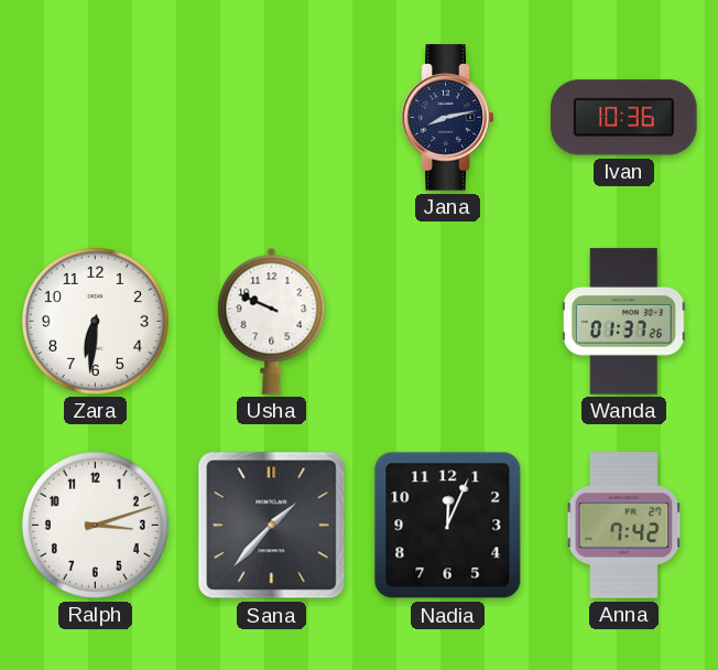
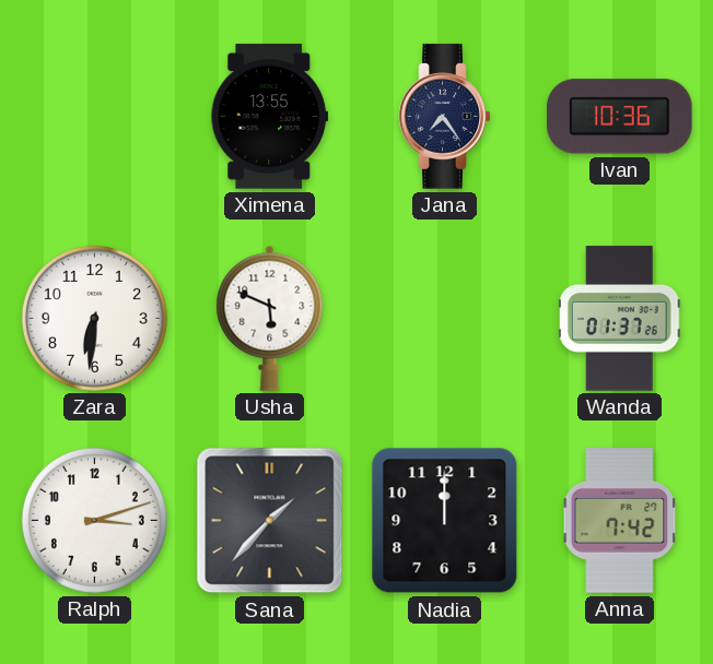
Ximena: none -> 13:55 (270, 117)
Jana: 8:13 -> 7:24 (445, 117)
Usha: 9:49 -> 5:49 (270, 318)
Nadia: 12:04 -> 12:00 (445, 521)
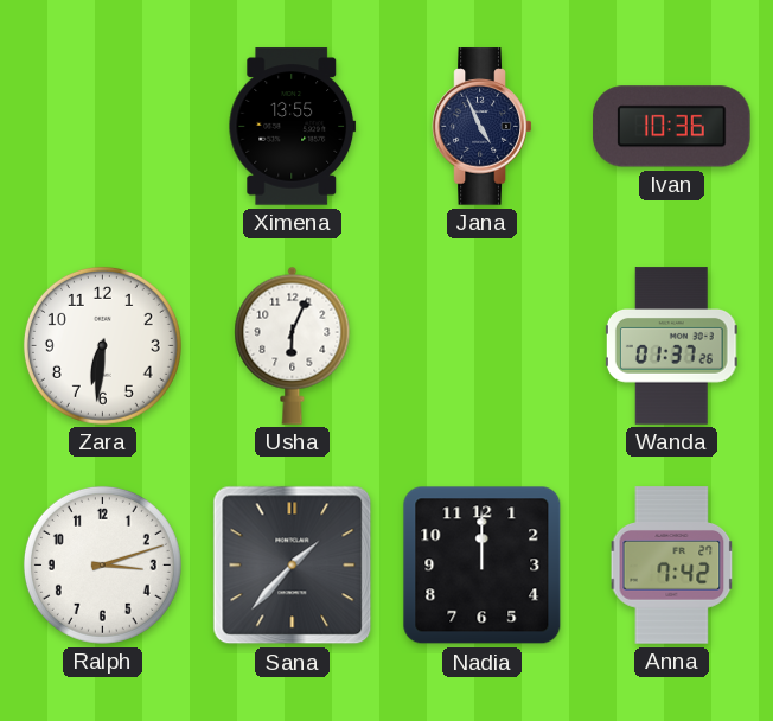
Jana: 7:24 -> 4:56 (483, 127)
Usha: 5:49 -> 6:04 (293, 345)
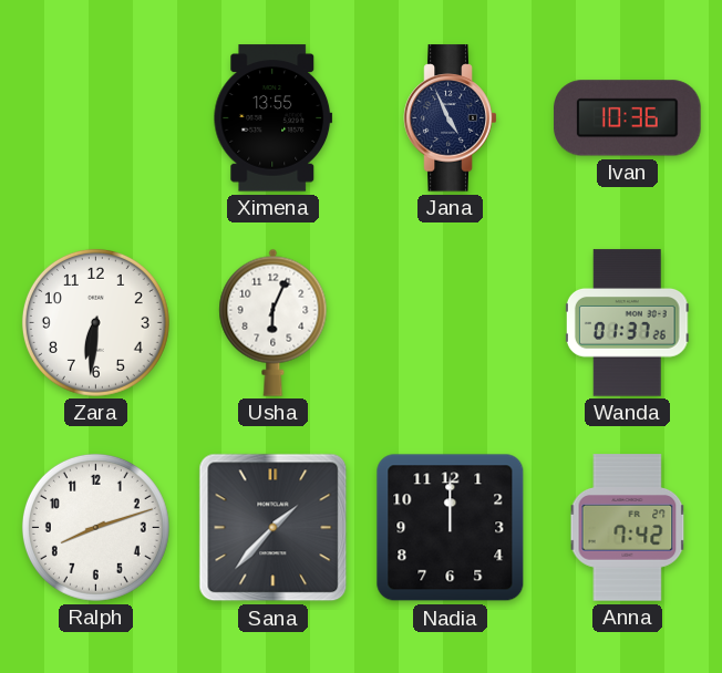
Ralph: 3:12 -> 8:12 (95, 527)
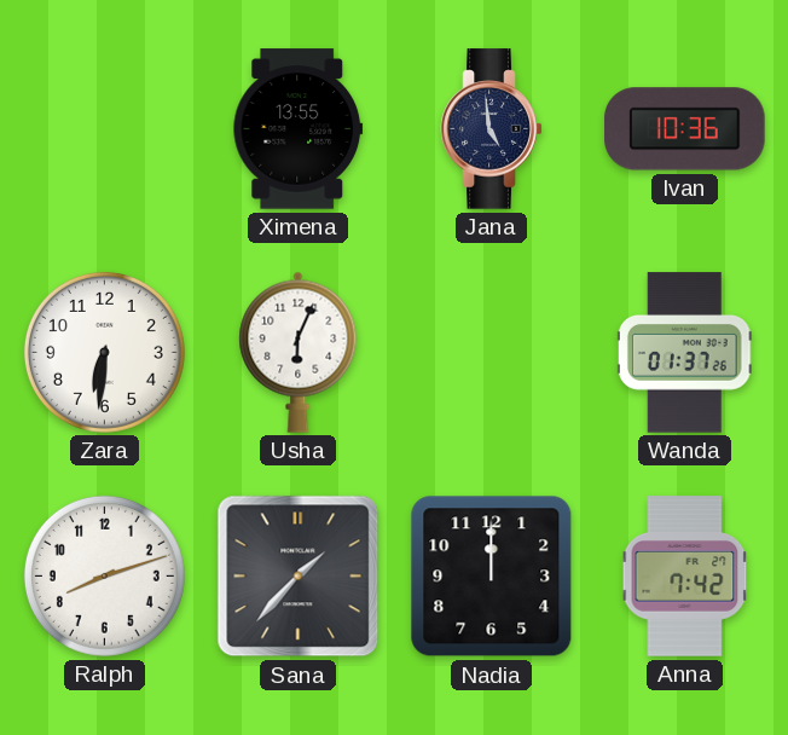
Jana: 4:56 -> 4:59 (492, 129)
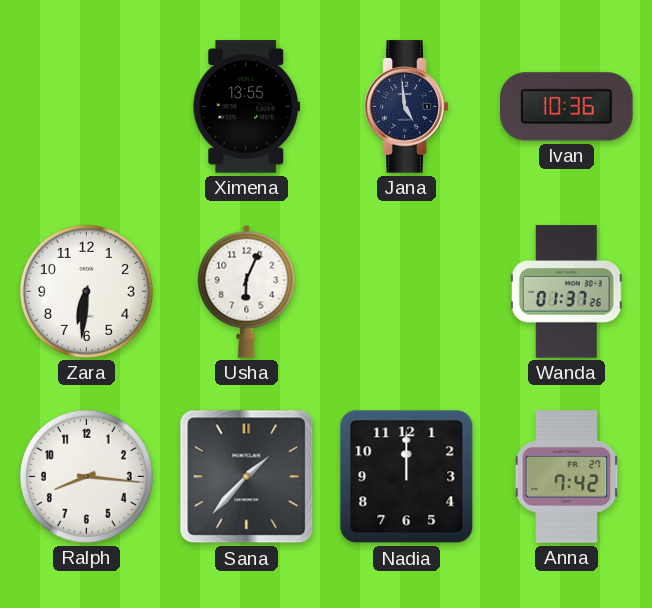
Ralph: 8:12 -> 8:16 (86, 476)
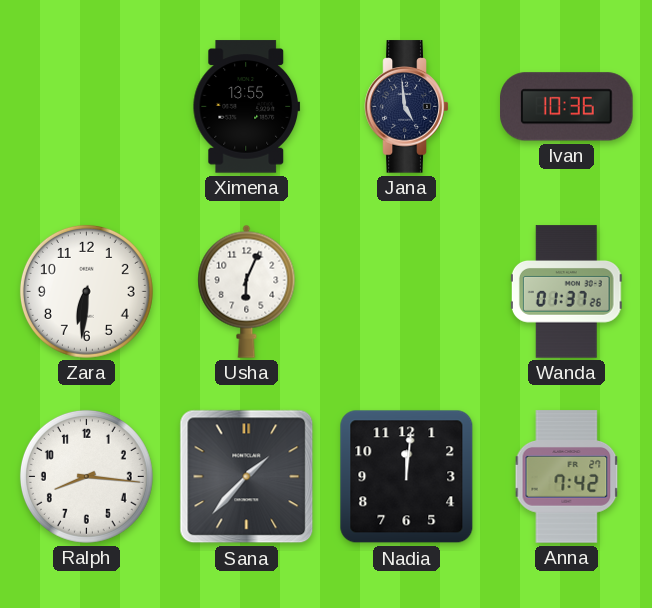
Nadia: 12:00 -> 12:01 (407, 477)
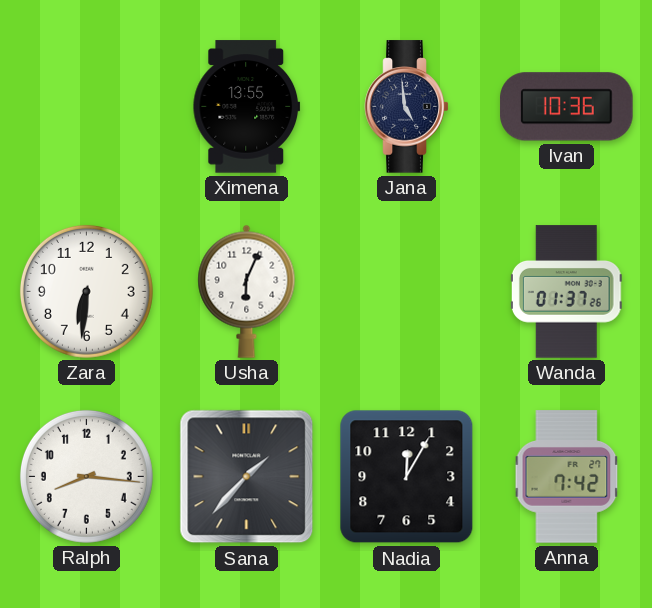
Nadia: 12:01 -> 12:05 (407, 477)
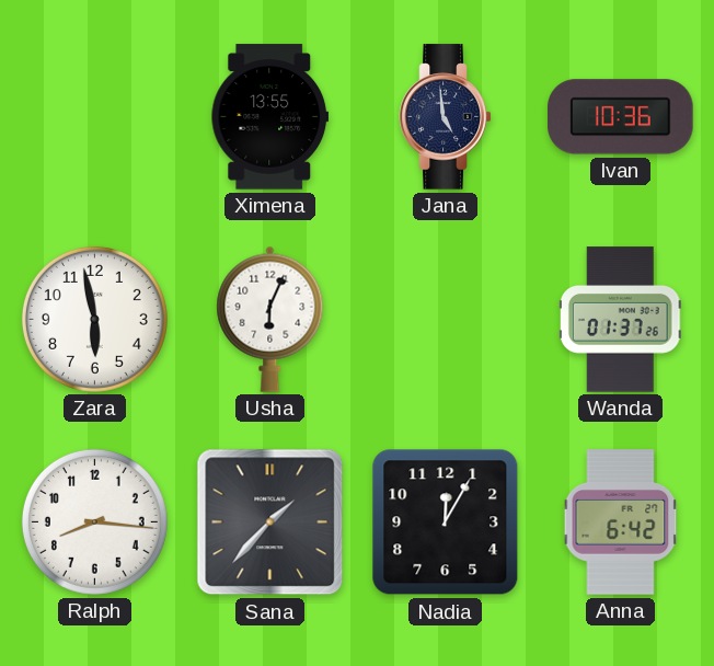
Zara: 6:31 -> 5:58 (94, 319)
Anna: 7:42 -> 6:42 (621, 523)
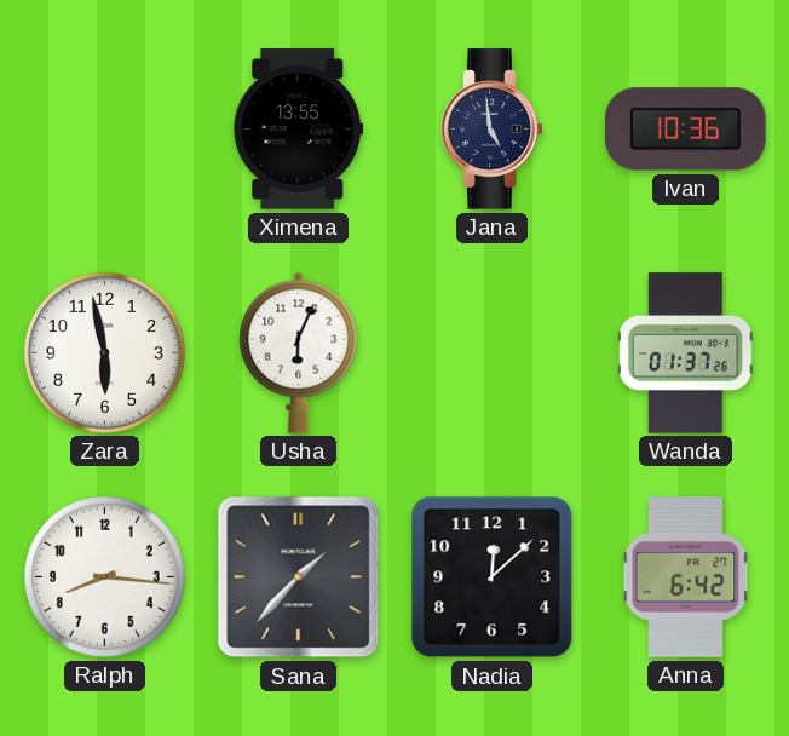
Nadia: 12:05 -> 12:08 (493, 577)
